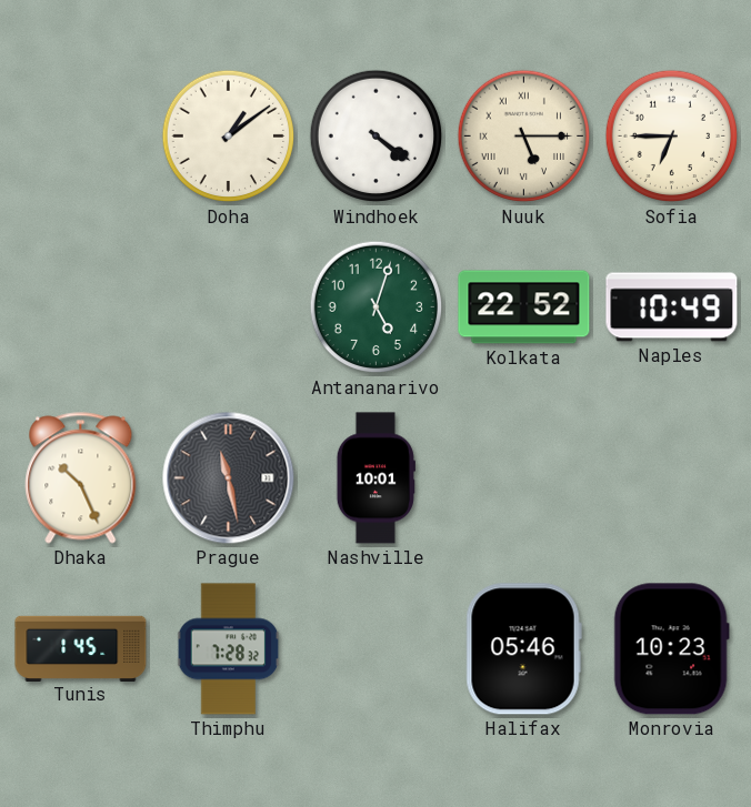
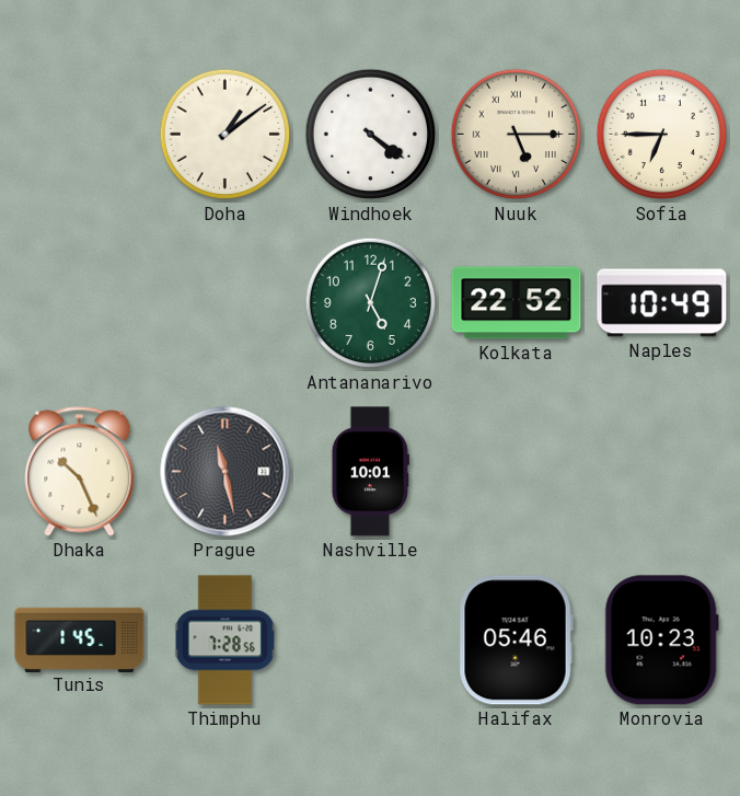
Thimphu: 7:28:32 -> 7:28:56 (226, 641)
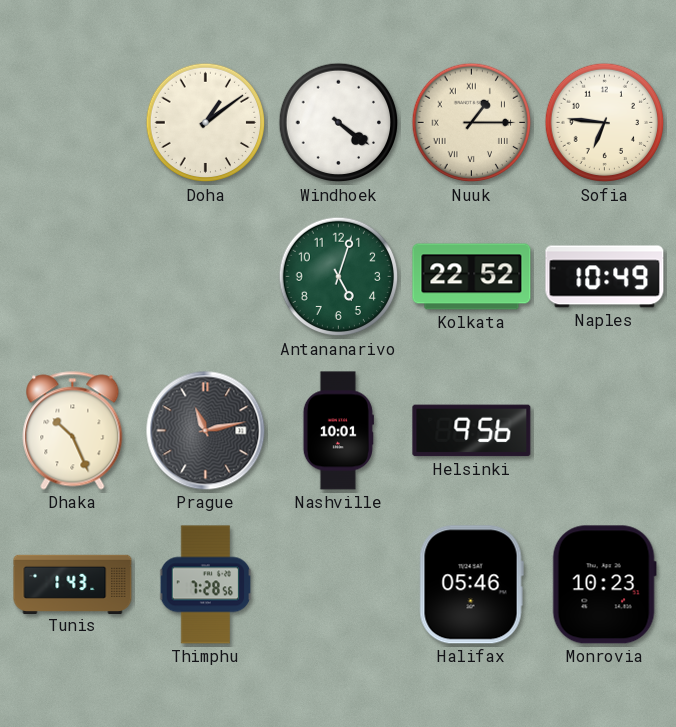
Nuuk: 5:15 -> 1:15 (472, 123)
Sofia: 6:45 -> 6:46 (605, 123)
Prague: 11:28 -> 11:13 (206, 431)
Helsinki: none -> 9:56 (472, 431)
Tunis: 1:45 -> 1:43 (73, 584)
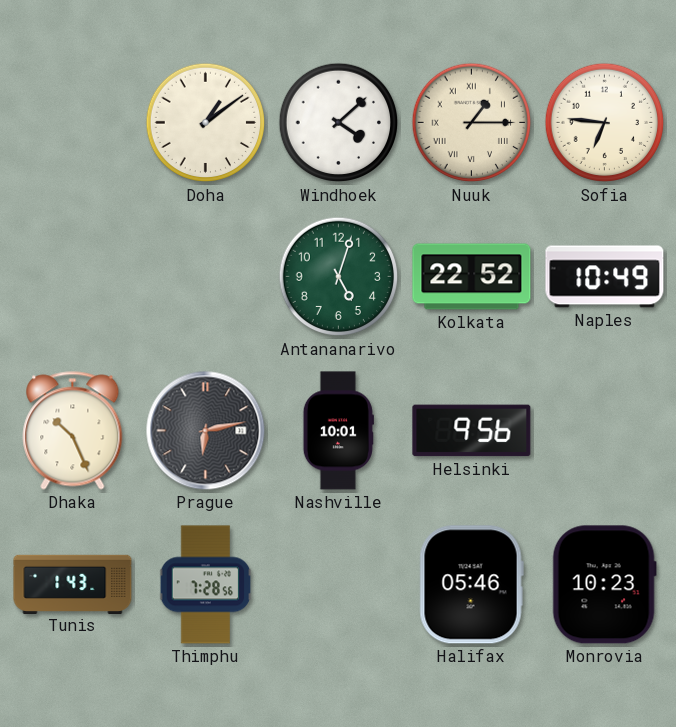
Windhoek: 4:21 -> 4:08 (339, 123)
Prague: 11:13 -> 6:13 (206, 431)
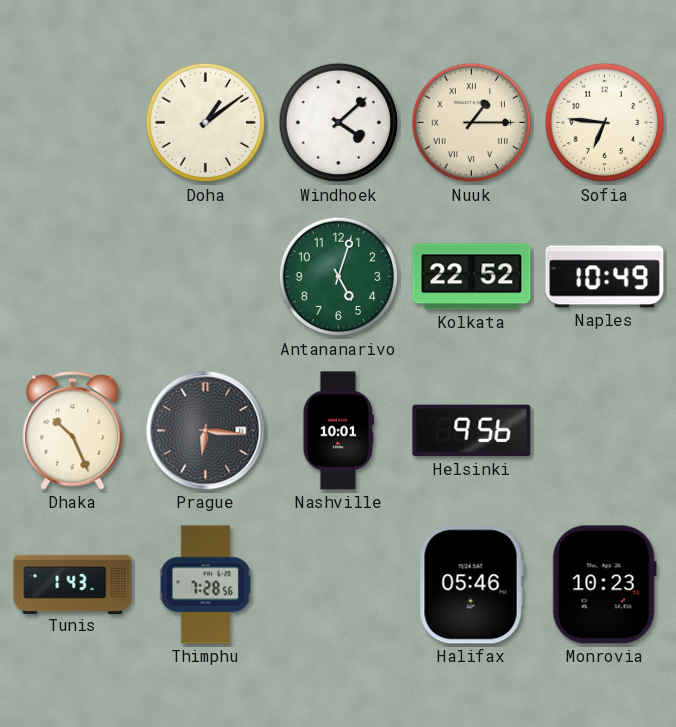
Prague: 6:13 -> 6:16 (206, 431)
